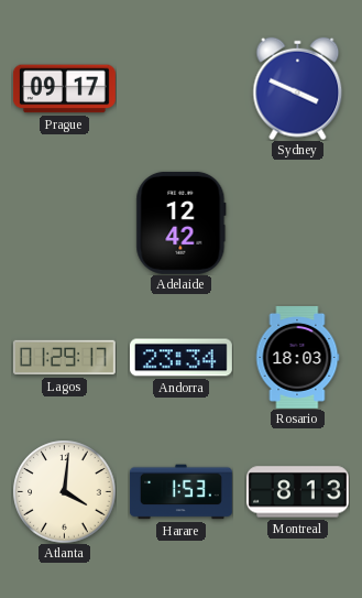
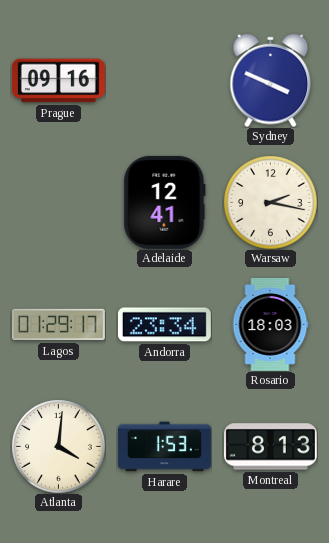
Prague: 09:17 -> 09:16 (58, 81)
Adelaide: 12:42 -> 12:41 (165, 202)
Warsaw: none -> 2:17 (270, 202)
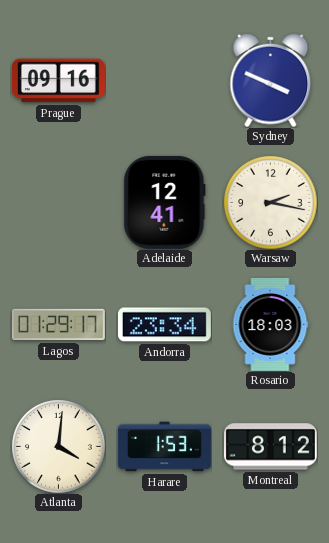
Montreal: 8:13 -> 8:12 (270, 447)
